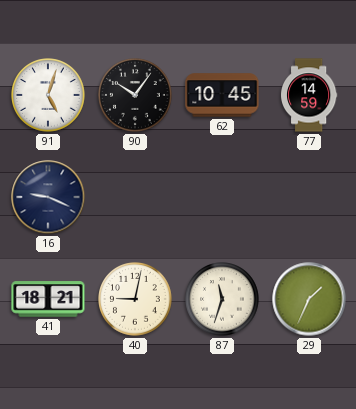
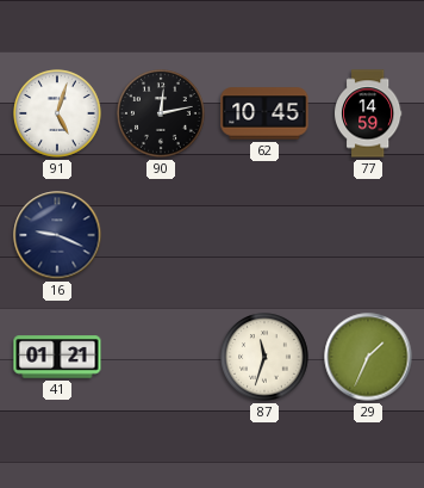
90: 10:06 -> 12:13 (161, 113)
41: 18:21 -> 01:21 (57, 357)
40: 9:02 -> none (135, 299)
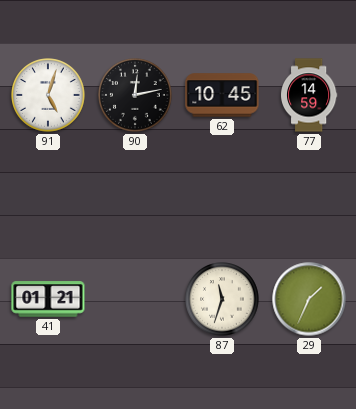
16: 9:19 -> none (57, 235)
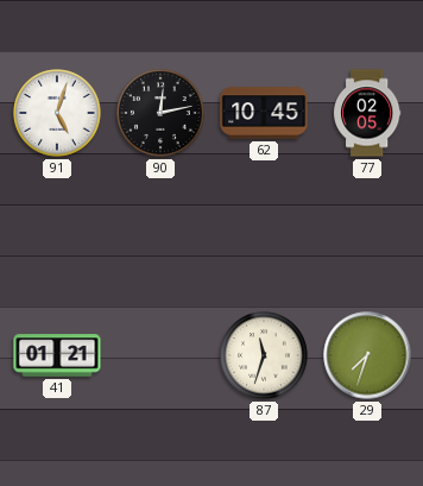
77: 14:59 -> 02:05 (367, 113)
29: 1:34 -> 7:33 (367, 355)
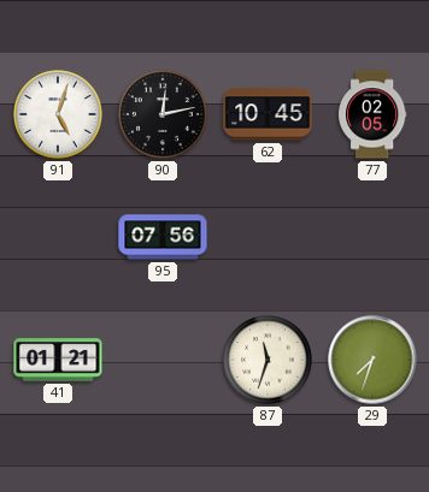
95: none -> 07:56 (163, 237)
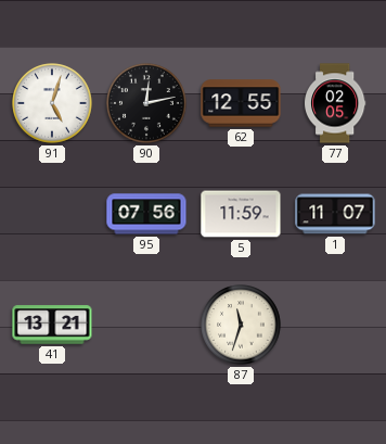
62: 10:45 -> 12:55 (241, 103)
5: none -> 11:59 (241, 214)
1: none -> 11:07 (335, 214)
41: 01:21 -> 13:21 (52, 325)
29: 7:33 -> none (372, 360)
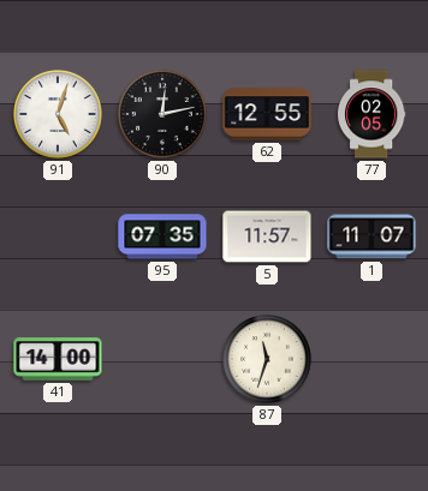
95: 07:56 -> 07:35 (162, 236)
5: 11:59 -> 11:57 (267, 236)
41: 13:21 -> 14:00 (58, 359)
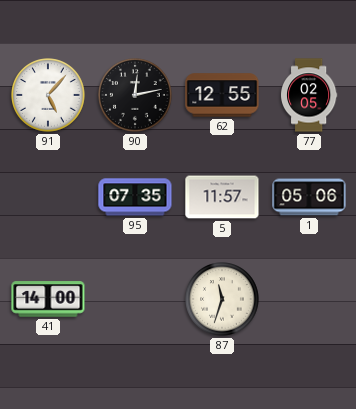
91: 5:03 -> 5:07 (48, 95)
1: 11:07 -> 05:06 (309, 197)
